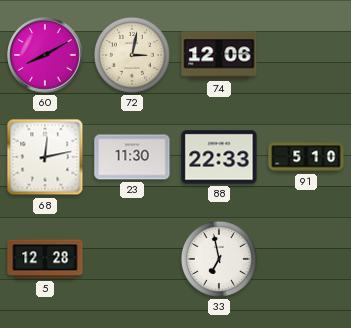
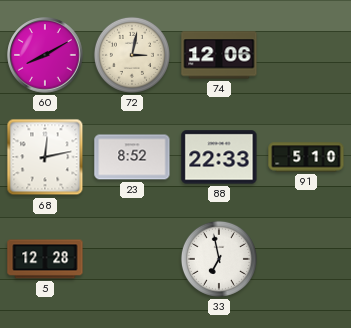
23: 11:30 -> 8:52 (132, 157)
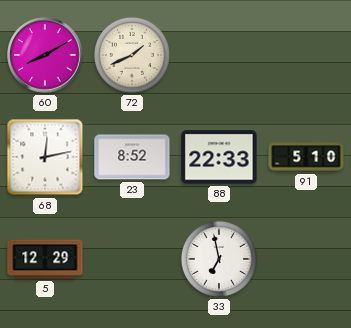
72: 3:02 -> 1:41 (132, 55)
74: 12:06 -> none (219, 55)
5: 12:28 -> 12:29 (45, 259)
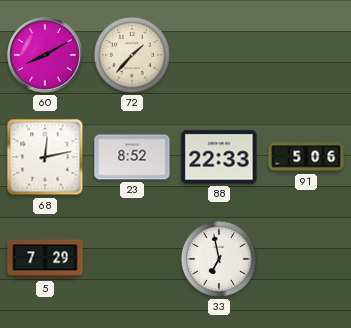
72: 1:41 -> 1:37 (132, 55)
91: 5:10 -> 5:06 (306, 157)
5: 12:29 -> 7:29 (45, 259)
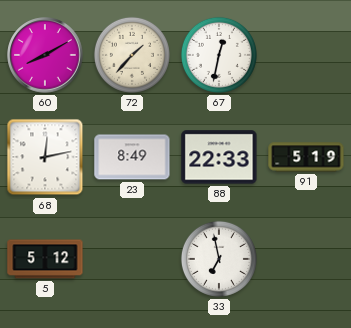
67: none -> 12:32 (219, 55)
23: 8:52 -> 8:49 (132, 157)
91: 5:06 -> 5:19 (306, 157)
5: 7:29 -> 5:12 (45, 259)
